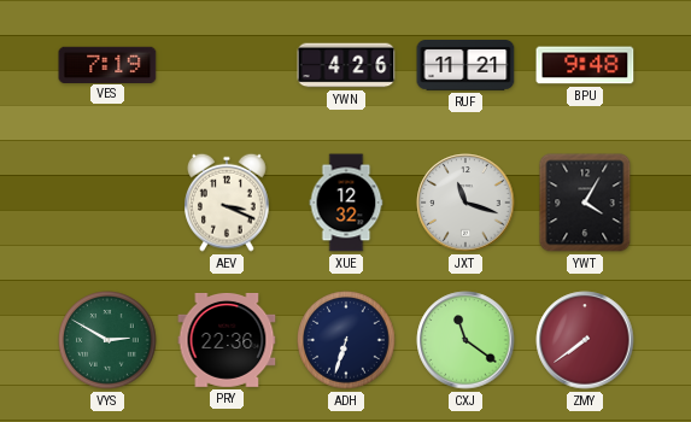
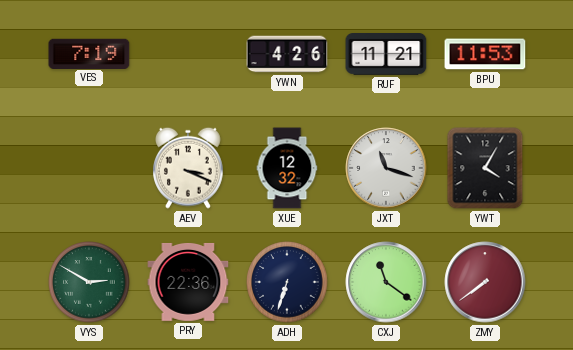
BPU: 9:48 -> 11:53 (485, 54)
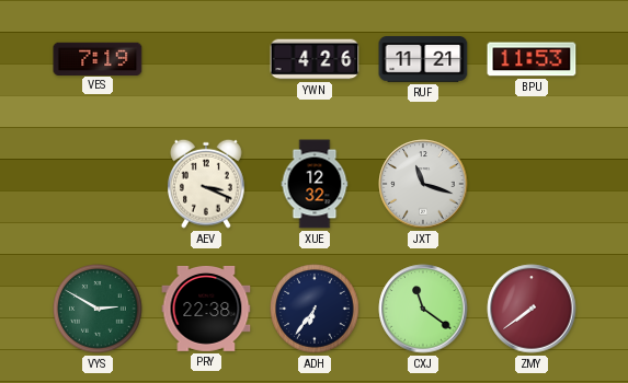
YWT: 4:05 -> none (485, 168)
PRY: 22:36 -> 22:38 (206, 309)
ADH: 6:33 -> 6:36 (315, 309)
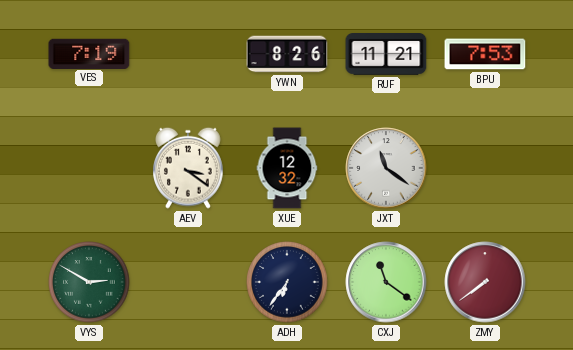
YWN: 4:26 -> 8:26 (287, 54)
BPU: 11:53 -> 7:53 (485, 54)
AEV: 3:19 -> 3:21 (189, 168)
JXT: 11:18 -> 11:21 (386, 168)
PRY: 22:38 -> none (206, 309)
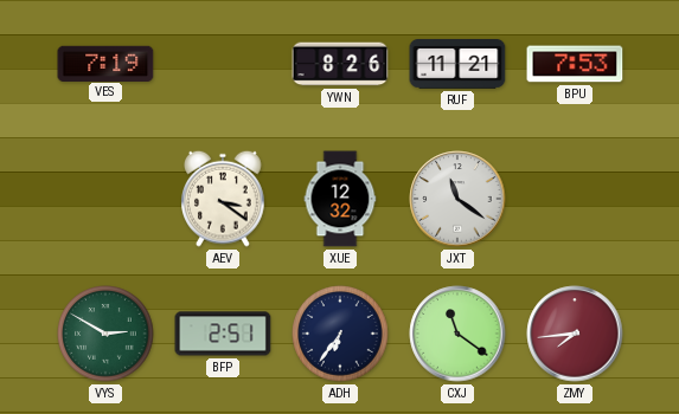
BFP: none -> 2:51 (223, 334)
ZMY: 7:39 -> 7:44 (575, 334)
